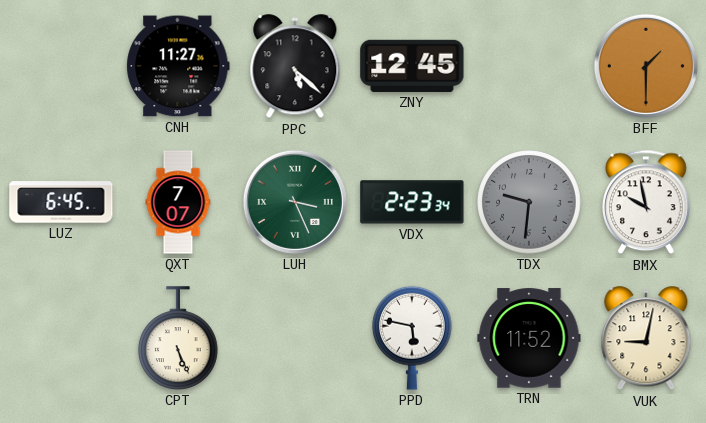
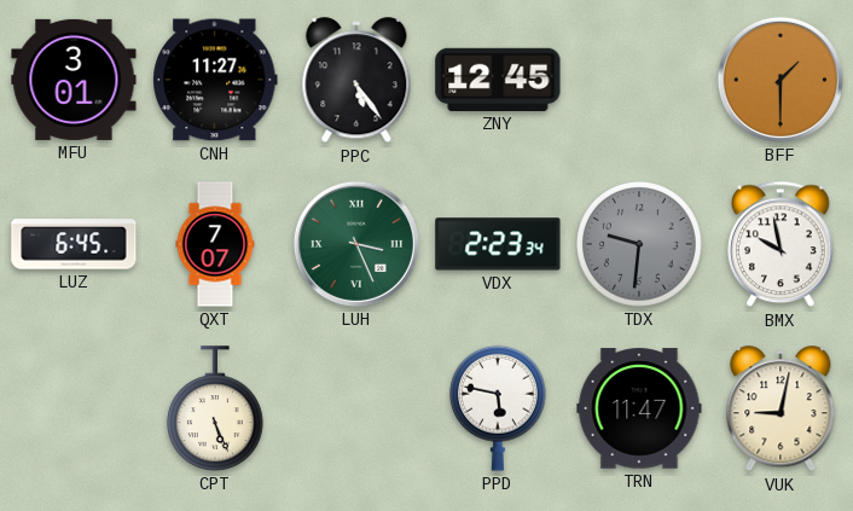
MFU: none -> 3:01 (74, 80)
PPC: 5:22 -> 5:24 (356, 81)
TRN: 11:52 -> 11:47 (639, 408)
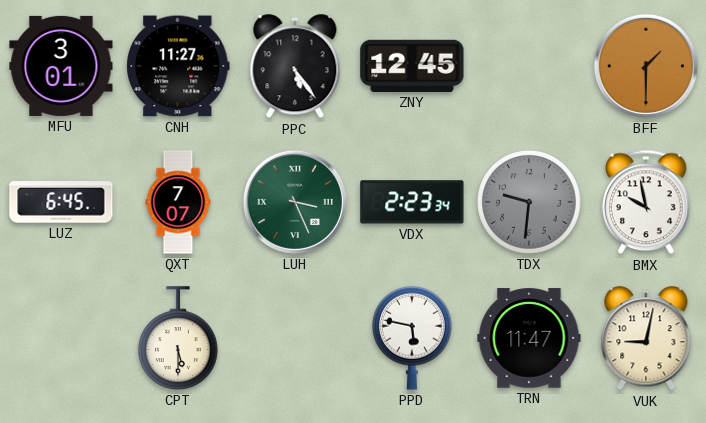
CPT: 5:26 -> 5:30 (179, 338)
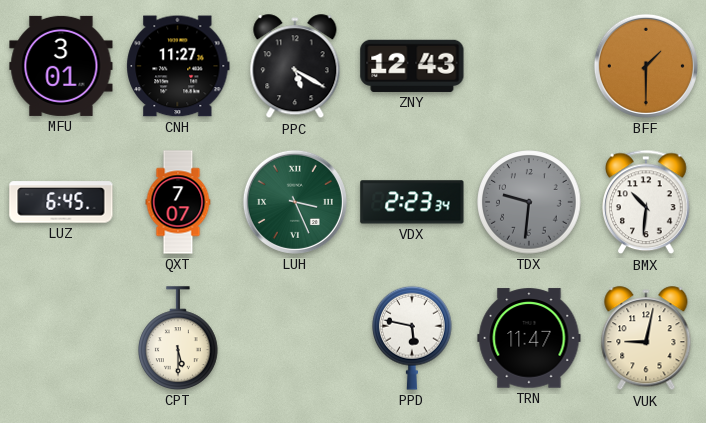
PPC: 5:24 -> 5:20 (295, 67)
ZNY: 12:45 -> 12:43 (412, 66)
BMX: 9:58 -> 10:31 (646, 202)
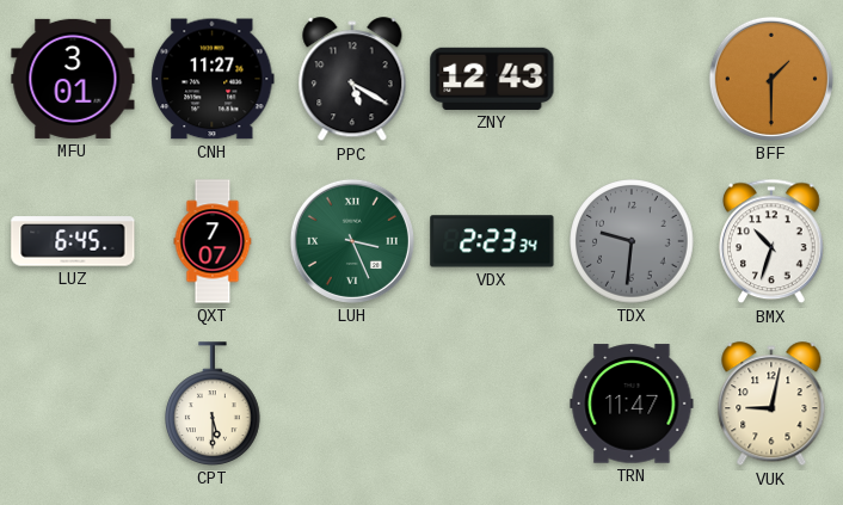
BMX: 10:31 -> 10:33 (771, 241)
PPD: 5:47 -> none (413, 338)
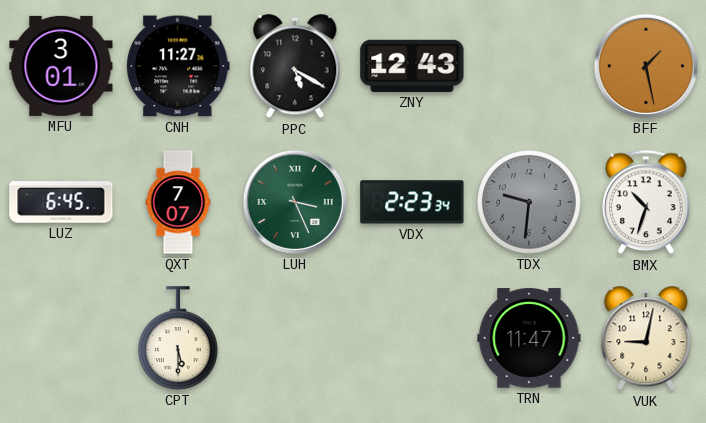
BFF: 1:30 -> 1:28 (646, 66)
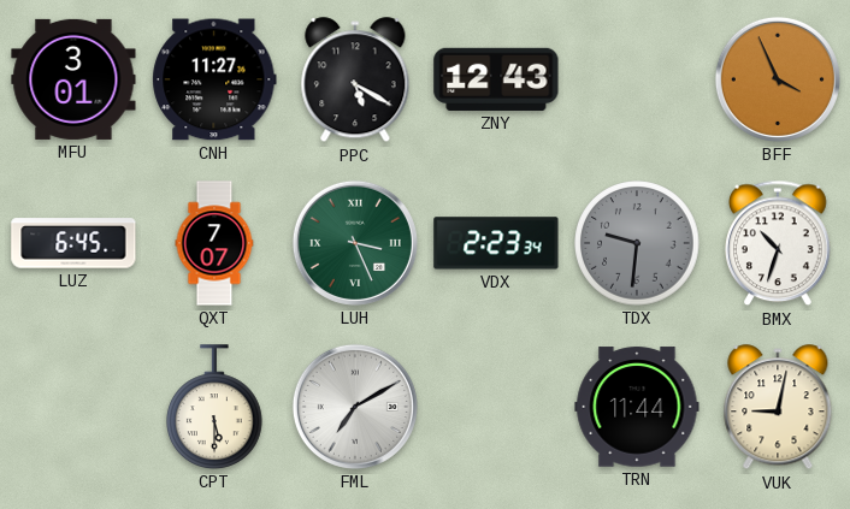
BFF: 1:28 -> 3:56 (778, 79)
FML: none -> 7:10 (355, 407)
TRN: 11:47 -> 11:44 (637, 407)
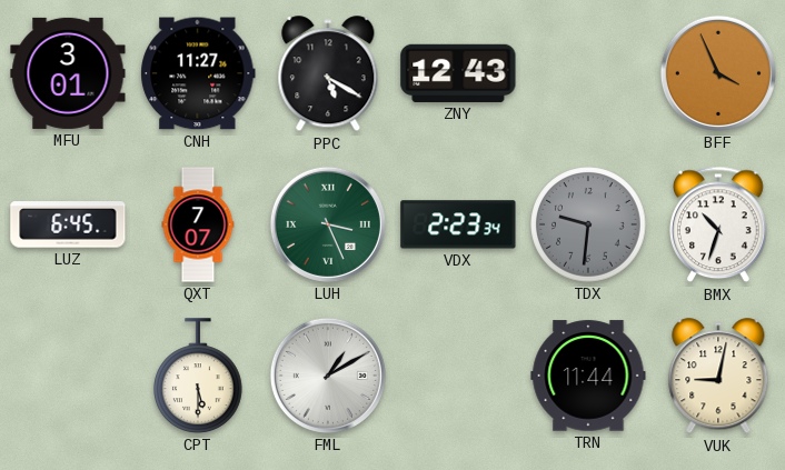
FML: 7:10 -> 1:10 (328, 376)
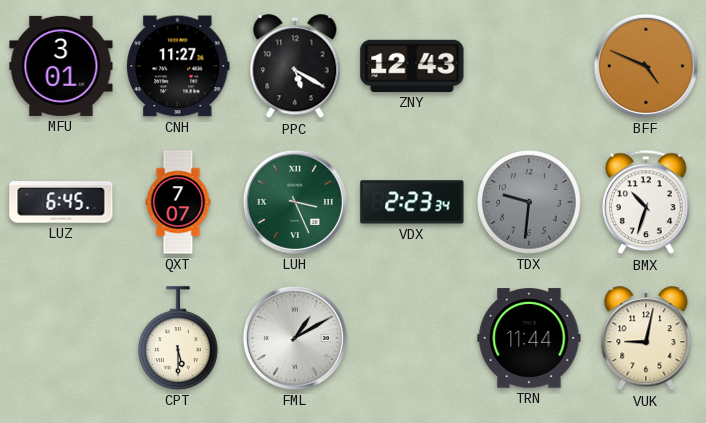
BFF: 3:56 -> 4:49 (646, 66)
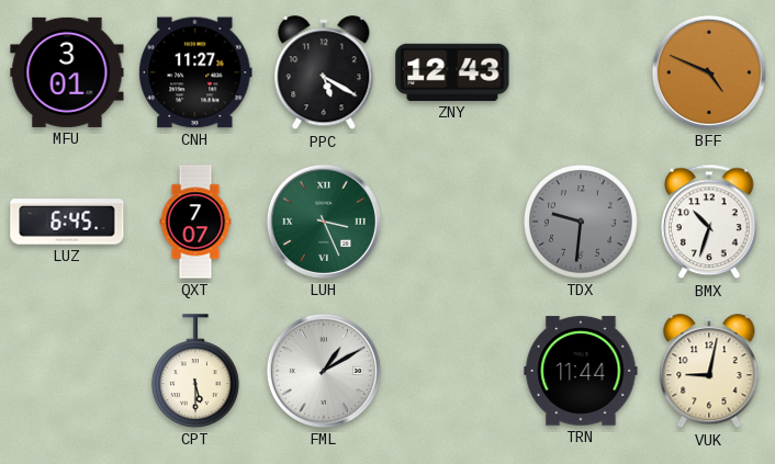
VDX: 2:23 -> none (412, 202)
